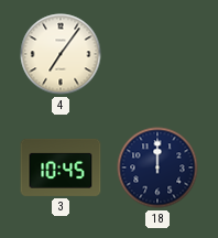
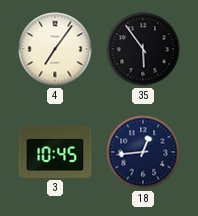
35: none -> 5:54 (143, 49)
18: 12:00 -> 12:44 (143, 152)
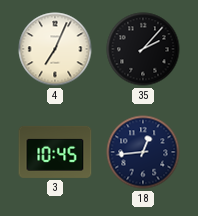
4: 7:06 -> 7:04 (55, 49)
35: 5:54 -> 2:07 (143, 49)
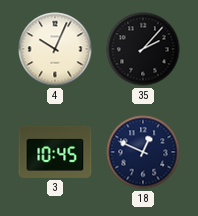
4: 7:04 -> 10:04 (55, 49)
18: 12:44 -> 12:49 (143, 152)
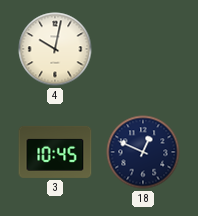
4: 10:04 -> 10:02 (55, 49)
35: 2:07 -> none (143, 49)
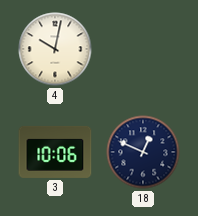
3: 10:45 -> 10:06 (55, 152)
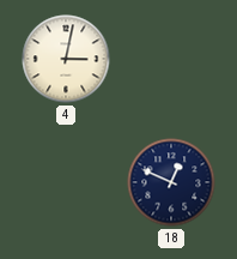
4: 10:02 -> 3:02 (66, 59)
3: 10:06 -> none (55, 152)
